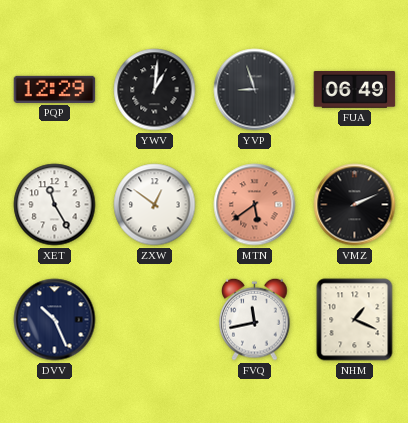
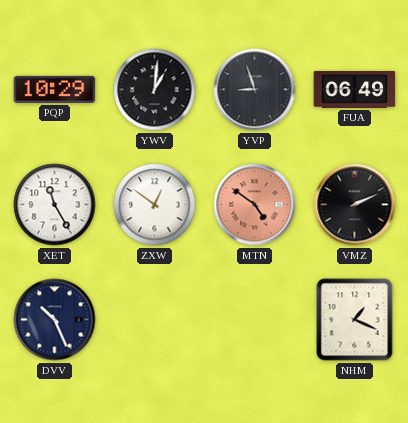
PQP: 12:29 -> 10:29 (55, 89)
MTN: 5:39 -> 4:51 (255, 205)
FVQ: 11:43 -> none (255, 319)
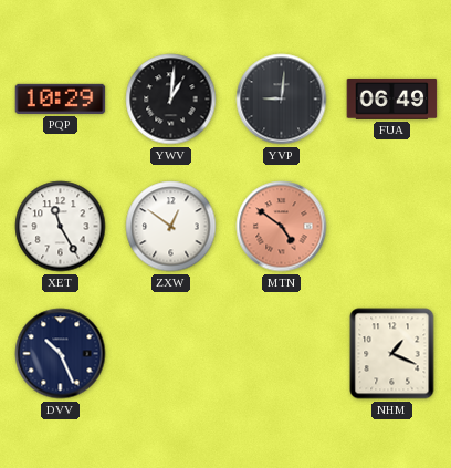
YVP: 8:57 -> 9:01 (282, 100)
VMZ: 2:11 -> none (355, 205)
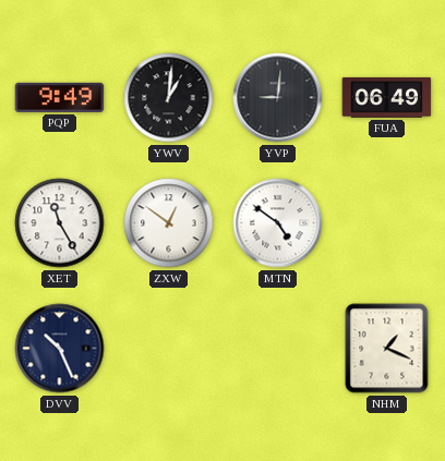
PQP: 10:29 -> 9:49 (60, 97)
MTN dial: salmon -> white (278, 223)
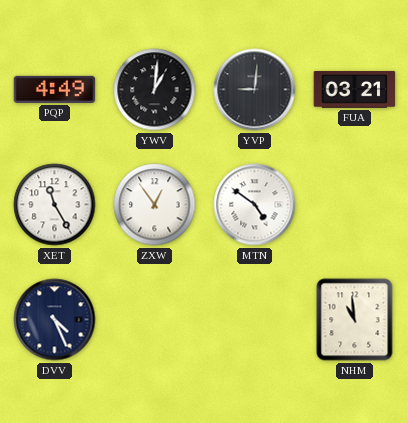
PQP: 9:49 -> 4:49 (55, 89)
FUA: 06:49 -> 03:21 (355, 89)
ZXW: 12:51 -> 12:54 (155, 205)
DVV: 10:26 -> 4:26 (55, 320)
NHM: 1:19 -> 10:59 (355, 320)
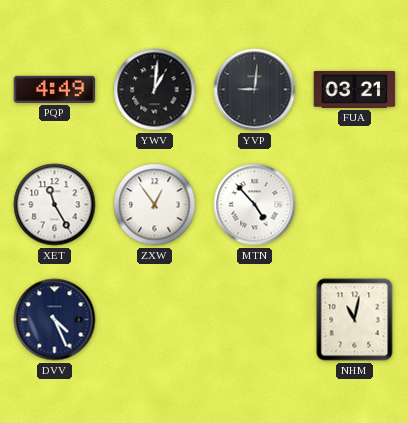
MTN: 4:51 -> 4:53 (255, 205)
NHM: 10:59 -> 11:02 (355, 320)
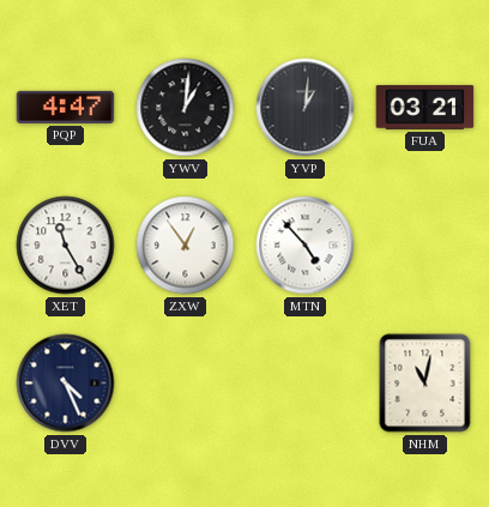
PQP: 4:49 -> 4:47 (66, 107)
YVP: 9:01 -> 1:01 (306, 108)
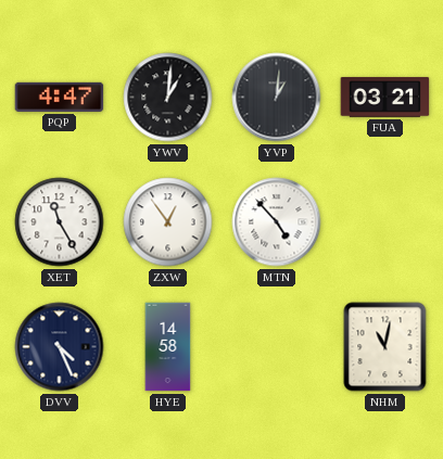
HYE: none -> 14:58 (168, 347)
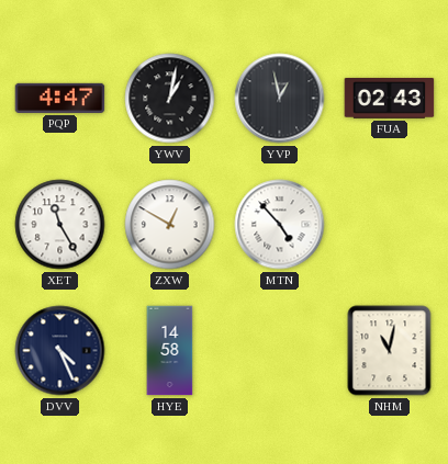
YWV: 1:01 -> 1:02 (170, 99)
YVP: 1:01 -> 12:58 (280, 99)
FUA: 03:21 -> 02:43 (390, 98)
ZXW: 12:54 -> 12:50 (170, 225)
